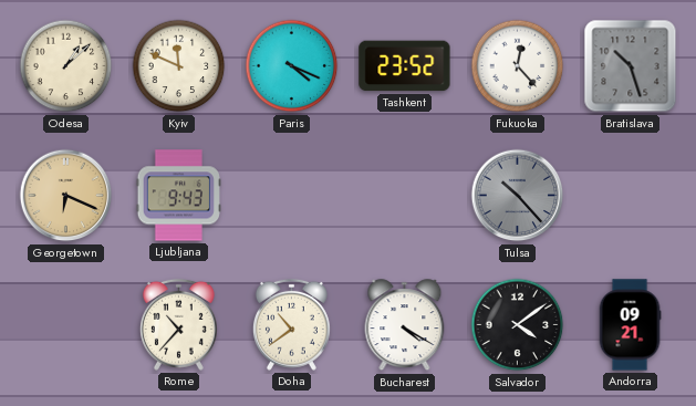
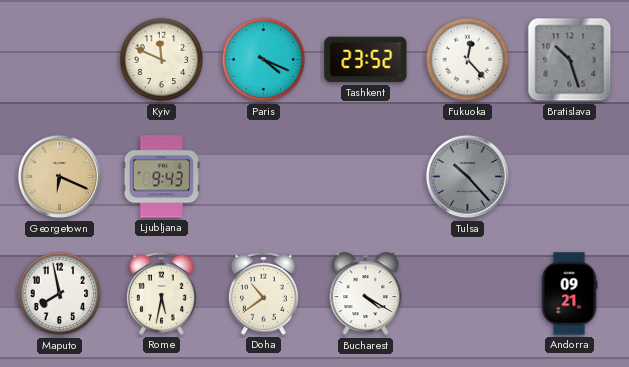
Odesa: 1:08 -> none (66, 66)
Maputo: none -> 7:58 (60, 294)
Rome: 10:37 -> 5:32 (161, 293)
Salvador: 4:09 -> none (518, 325)
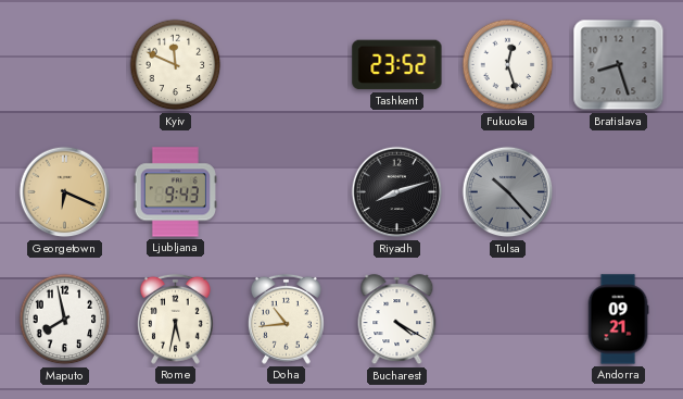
Paris: 4:19 -> none (264, 60)
Fukuoka: 12:23 -> 12:27 (508, 65)
Bratislava: 10:27 -> 8:27 (619, 65)
Riyadh: none -> 8:12 (397, 192)
Doha: 10:39 -> 10:44 (286, 319)
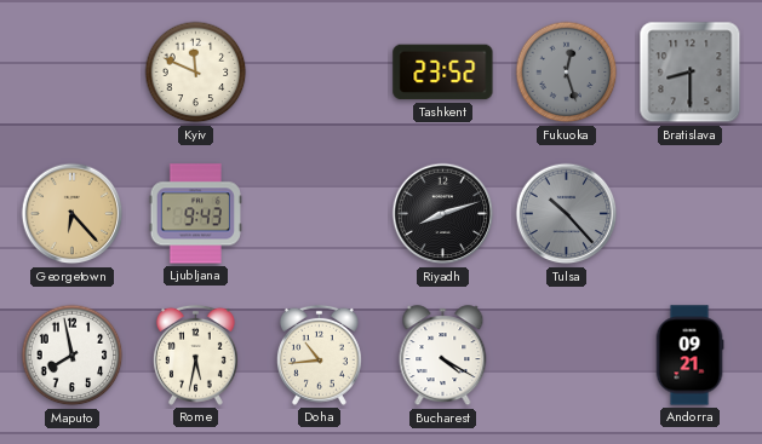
Fukuoka dial: white -> grey (567, 73)
Bratislava: 8:27 -> 8:30 (691, 73)
Georgetown: 6:19 -> 6:23 (73, 214)
